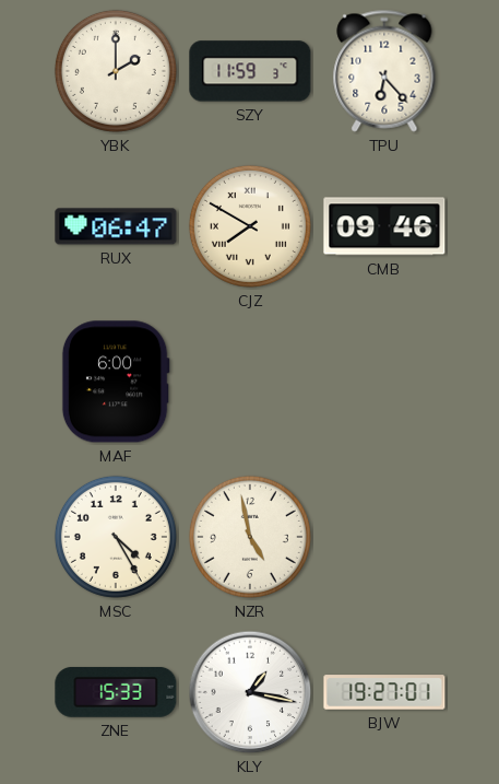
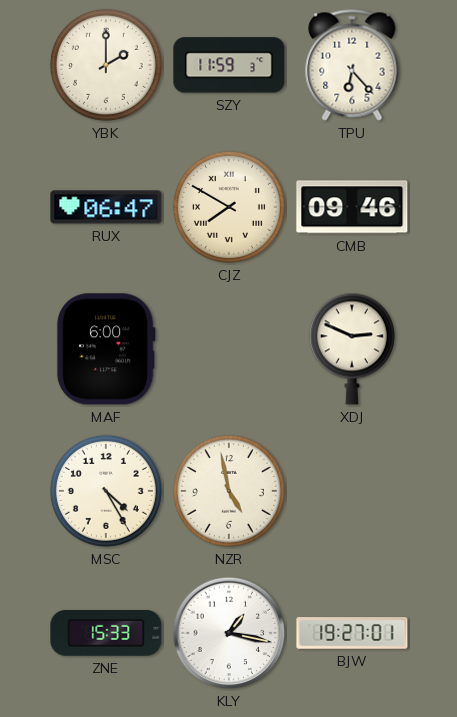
XDJ: none -> 2:49 (352, 349)
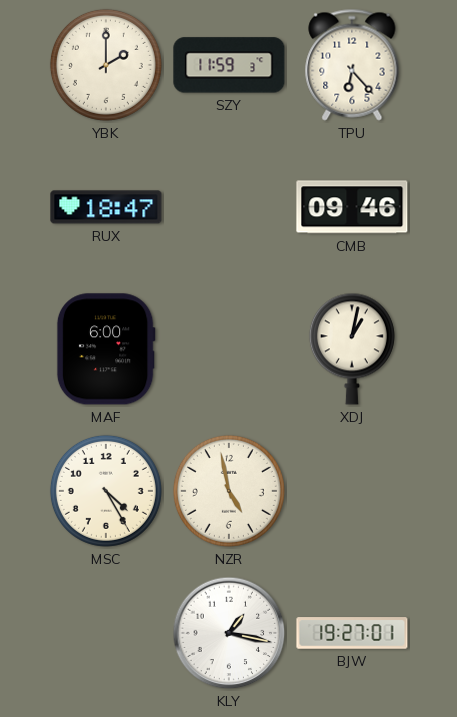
RUX: 06:47 -> 18:47 (106, 207)
CJZ: 7:50 -> none (229, 207)
XDJ: 2:49 -> 1:02 (352, 349)
ZNE: 15:33 -> none (106, 633)
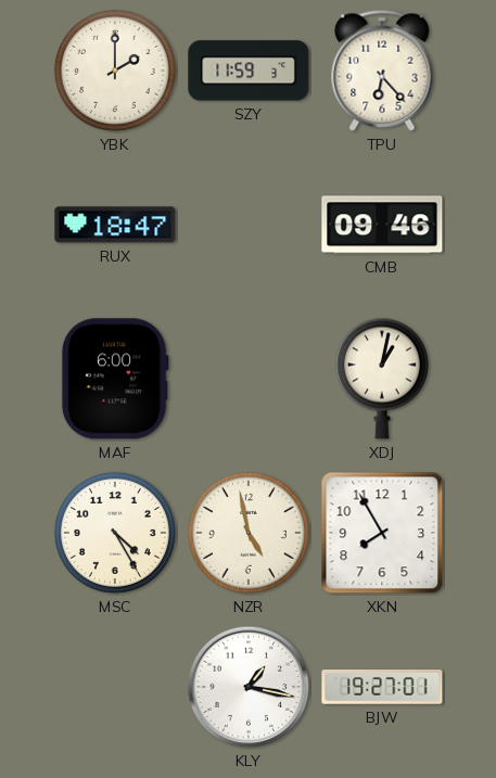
XKN: none -> 7:55 (382, 533)
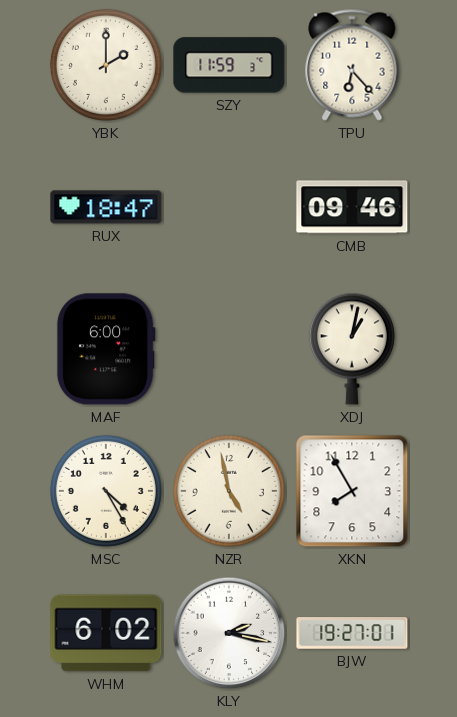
WHM: none -> 6:02 (106, 633)
KLY: 1:17 -> 2:17 (229, 633)
